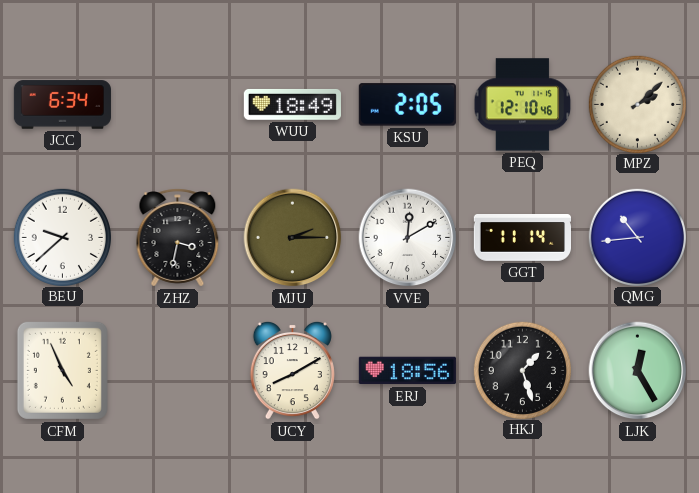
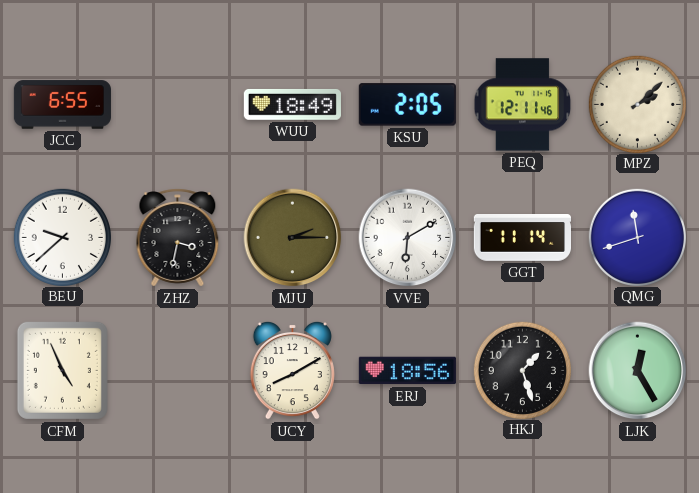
JCC: 6:34 -> 6:55 (62, 105)
PEQ: 12:10 -> 12:11 (523, 105)
VVE: 12:10 -> 6:10 (408, 238)
QMG: 10:44 -> 11:42 (637, 237)
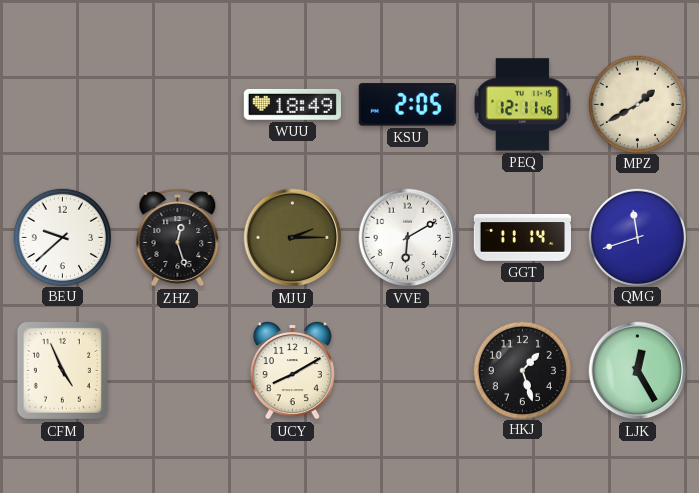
JCC: 6:55 -> none (62, 105)
MPZ: 2:08 -> 1:40 (637, 104)
ZHZ: 3:32 -> 12:27 (178, 238)
ERJ: 18:56 -> none (407, 371)
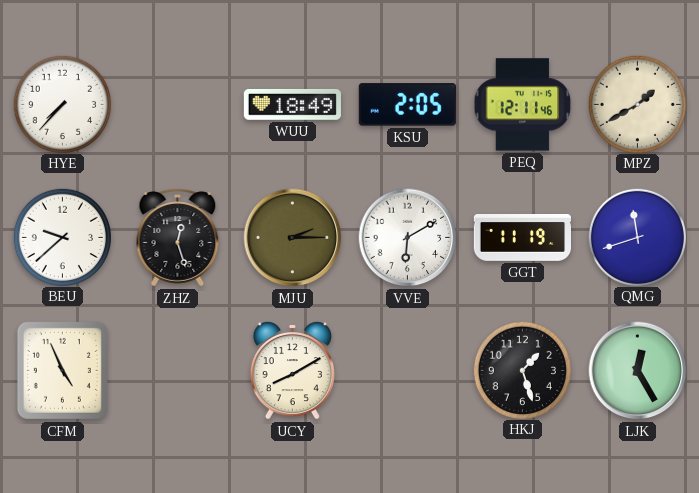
HYE: none -> 7:37 (62, 104)
GGT: 11:14 -> 11:19 (522, 238)
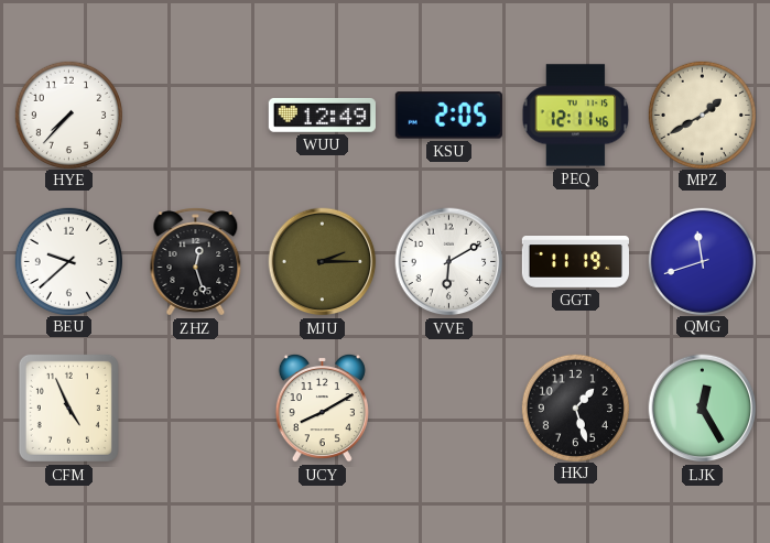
WUU: 18:49 -> 12:49 (322, 115)
